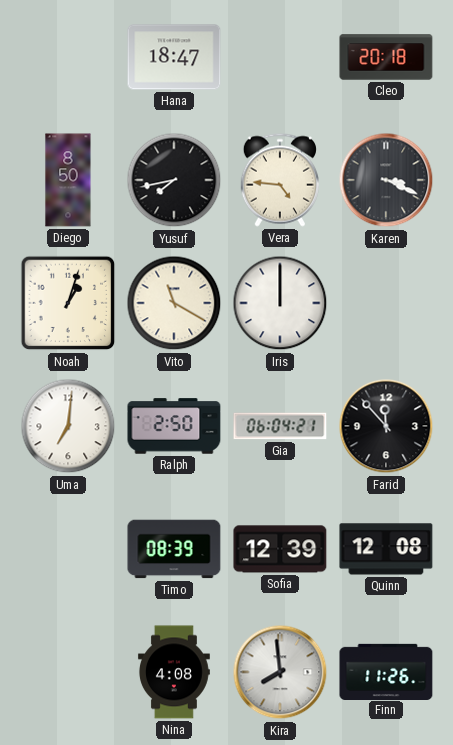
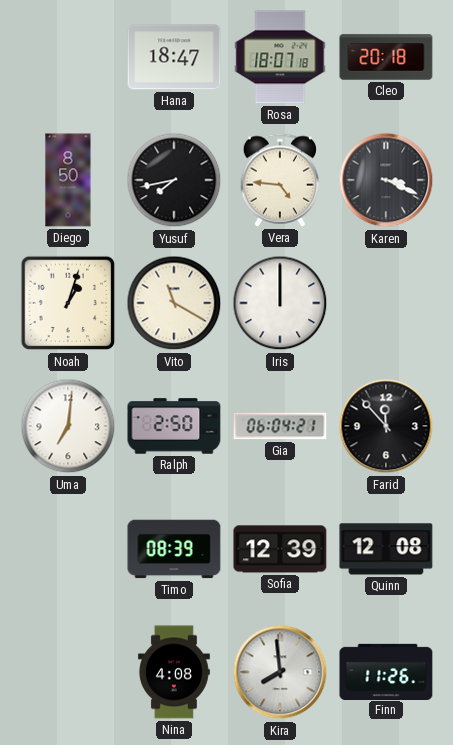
Rosa: none -> 18:07 (280, 57)
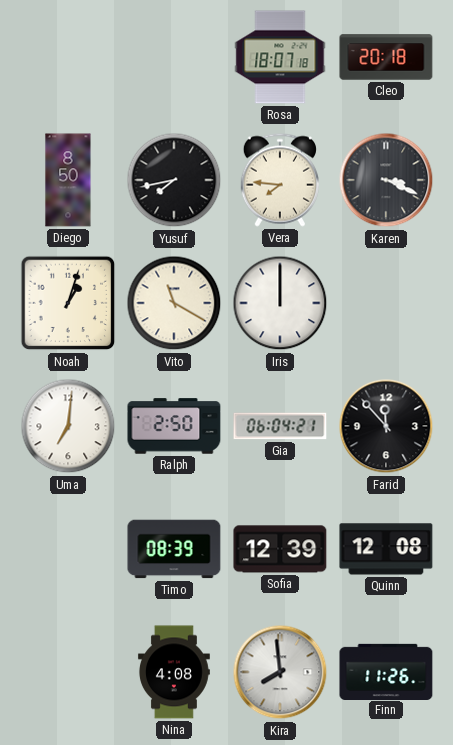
Hana: 18:47 -> none (174, 57)
Vera: 4:46 -> 7:46 (280, 180)
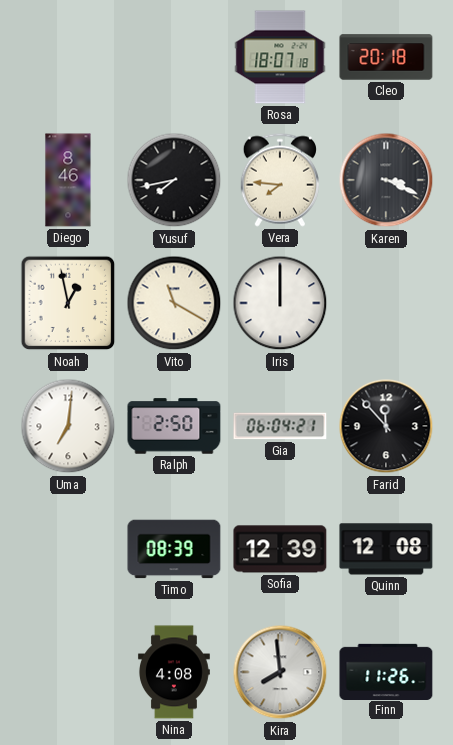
Diego: 8:50 -> 8:46 (68, 180)
Noah: 1:03 -> 12:58 (68, 303)
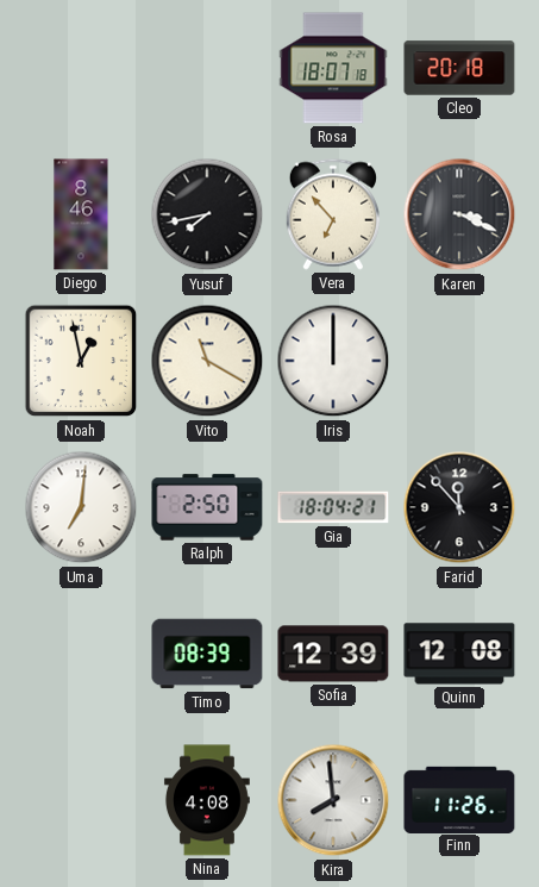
Vera: 7:46 -> 6:53 (333, 214)
Gia: 06:04 -> 18:04 (333, 507)
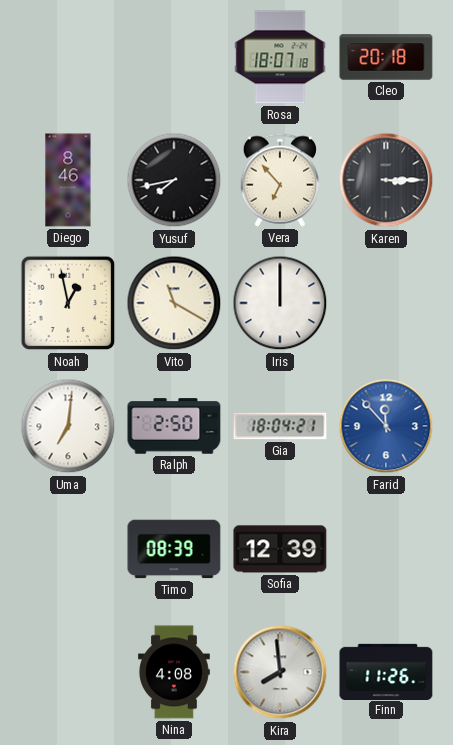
Karen: 3:19 -> 3:15 (386, 180)
Farid dial: black -> blue (386, 426)
Quinn: 12:08 -> none (459, 654)
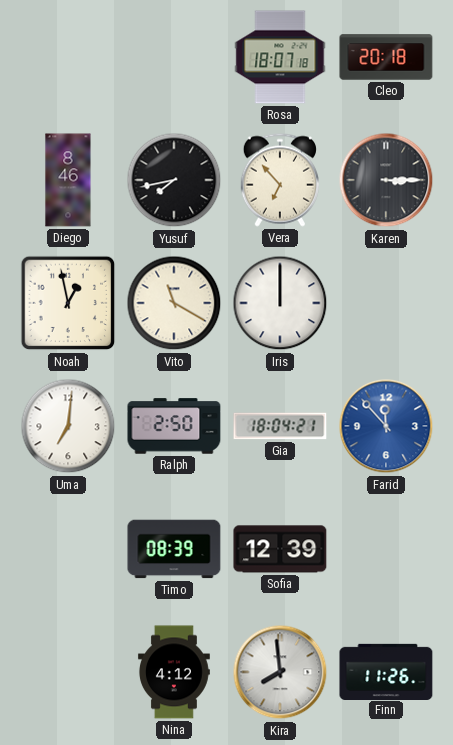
Nina: 4:08 -> 4:12 (174, 672)
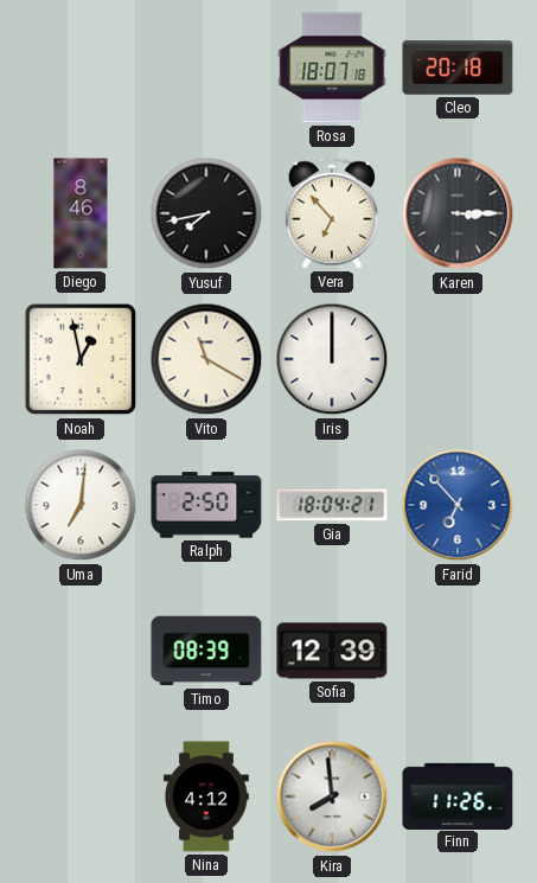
Farid: 11:53 -> 6:53 (458, 505)
